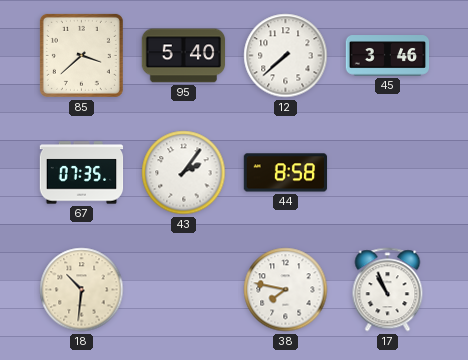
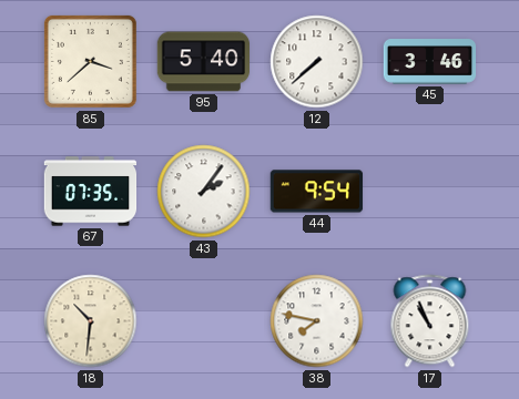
44: 8:58 -> 9:54 (317, 192)
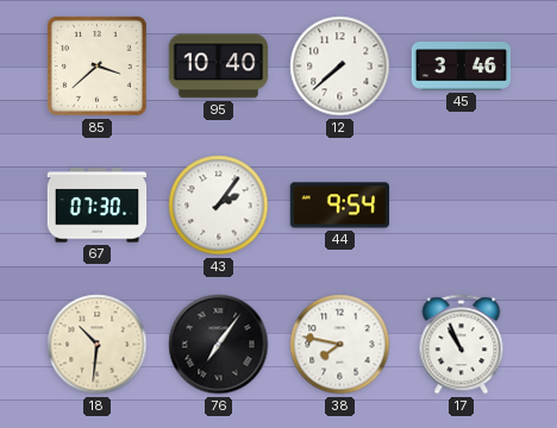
95: 5:40 -> 10:40 (219, 67)
67: 07:35 -> 07:30 (98, 206)
76: none -> 7:06 (219, 345)
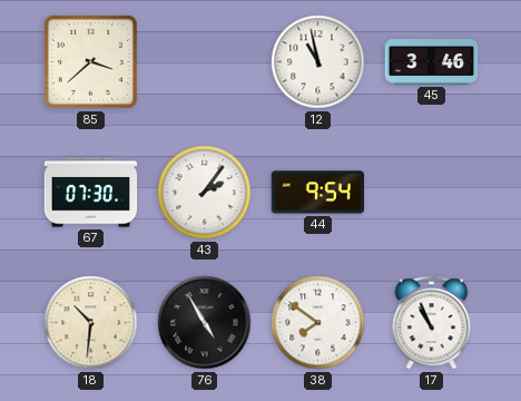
95: 10:40 -> none (219, 67)
12: 7:38 -> 10:58 (318, 62)
76: 7:06 -> 4:55 (205, 323)
38: 7:47 -> 7:51 (318, 323)
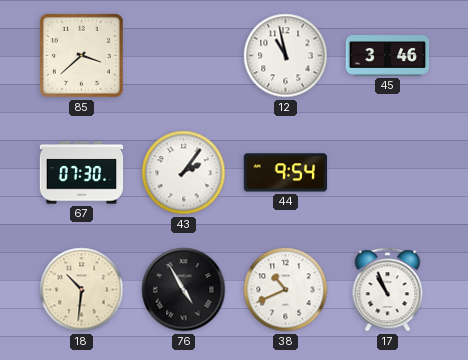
38: 7:51 -> 10:41 (286, 290)
